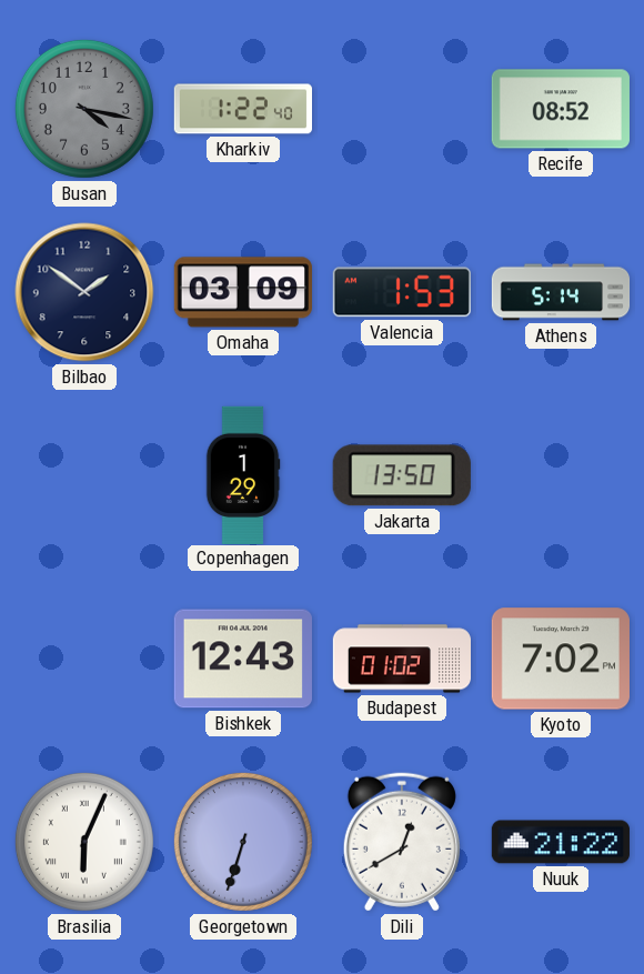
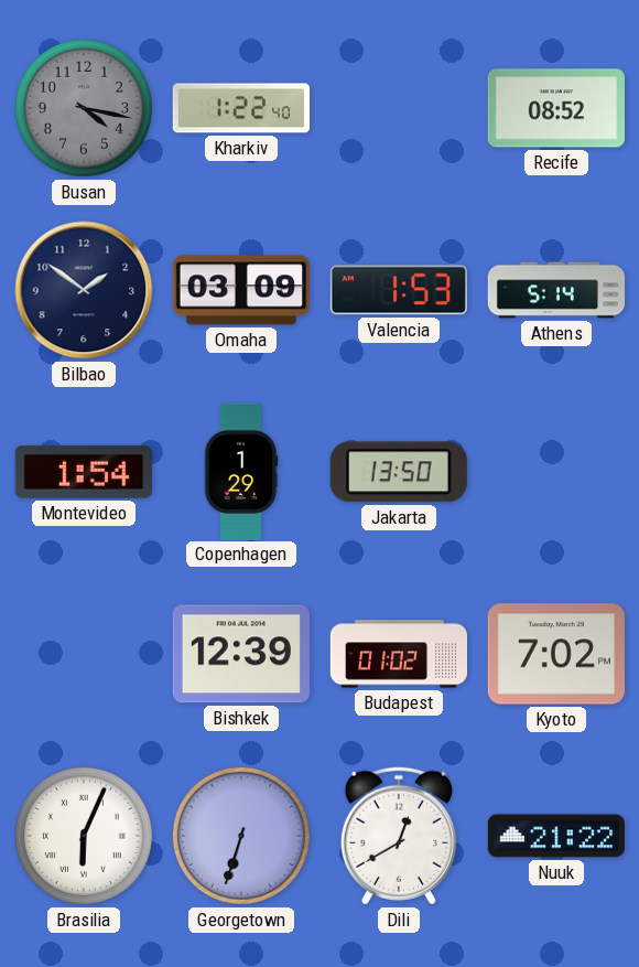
Montevideo: none -> 1:54 (84, 472)
Bishkek: 12:43 -> 12:39 (241, 654)
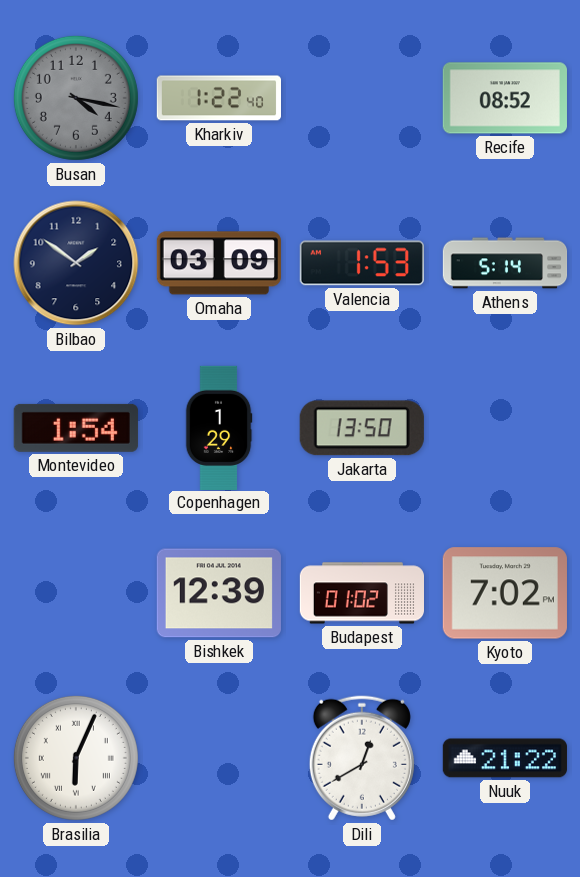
Georgetown: 6:33 -> none (241, 836)
